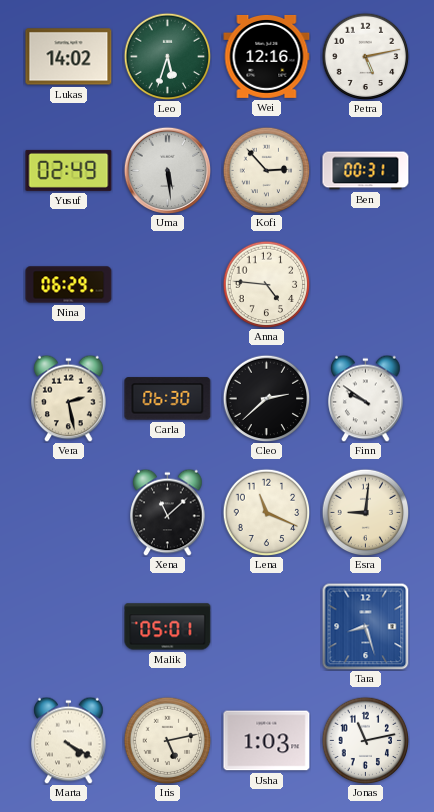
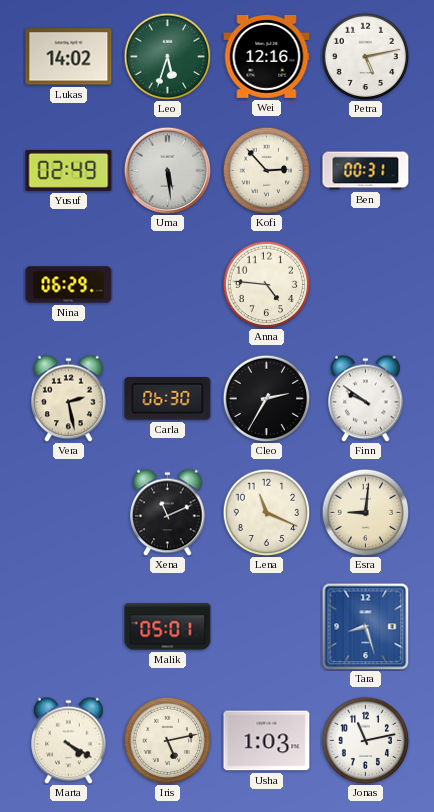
Cleo: 2:38 -> 2:35 (266, 398)
Xena: 11:08 -> 11:11 (168, 512)
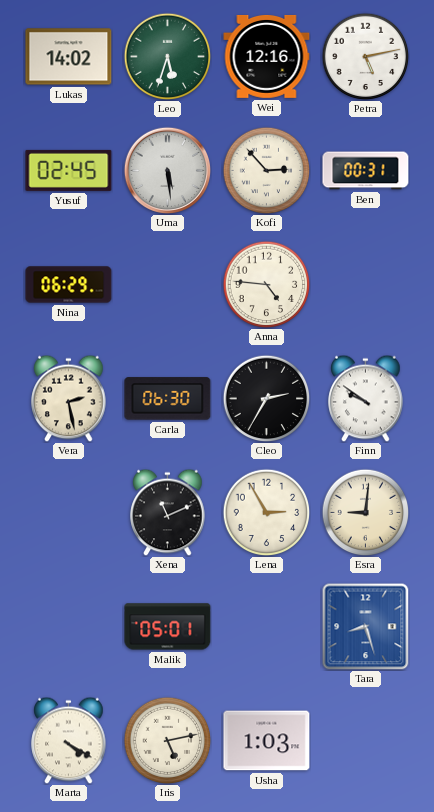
Yusuf: 02:49 -> 02:45 (69, 170)
Lena: 11:19 -> 2:55 (266, 512)
Jonas: 11:13 -> none (365, 740)
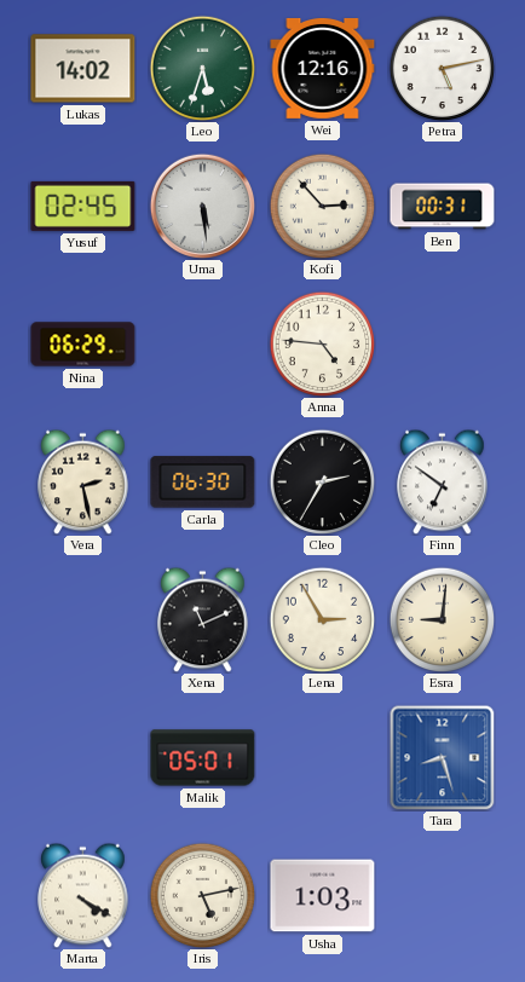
Finn: 9:51 -> 6:51 (443, 481)
